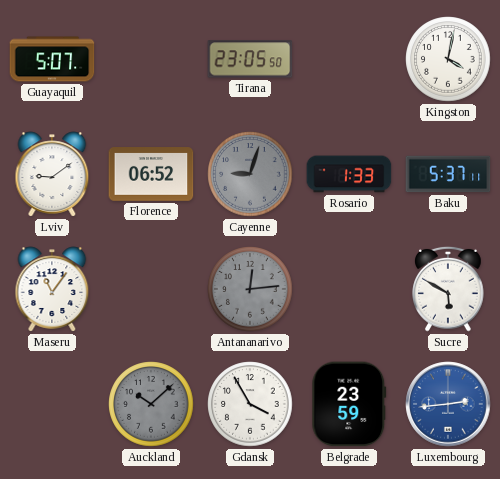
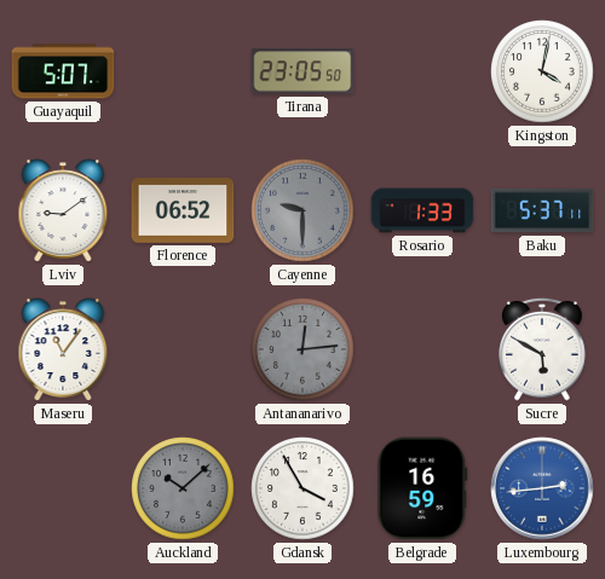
Cayenne: 9:03 -> 9:30 (302, 210)
Belgrade: 23:59 -> 16:59 (422, 488)
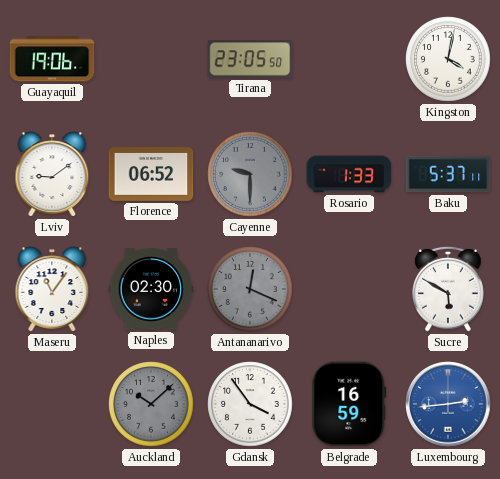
Guayaquil: 5:07 -> 19:06 (52, 59)
Naples: none -> 02:30 (151, 289)
Antananarivo: 12:14 -> 12:19 (250, 289)
Gdansk: 3:55 -> 3:54 (250, 404)
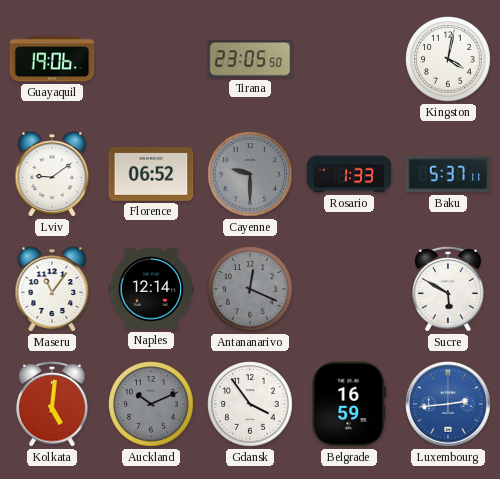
Naples: 02:30 -> 12:14 (151, 289)
Kolkata: none -> 5:01 (52, 404)
Auckland: 10:08 -> 10:11 (151, 404)
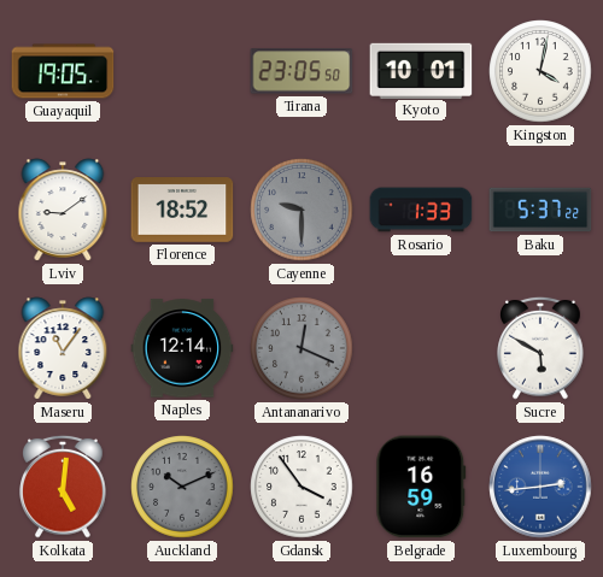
Guayaquil: 19:06 -> 19:05 (63, 71)
Kyoto: none -> 10:01 (421, 70)
Florence: 06:52 -> 18:52 (182, 210)
Baku: 5:37:11 -> 5:37:22 (540, 210)
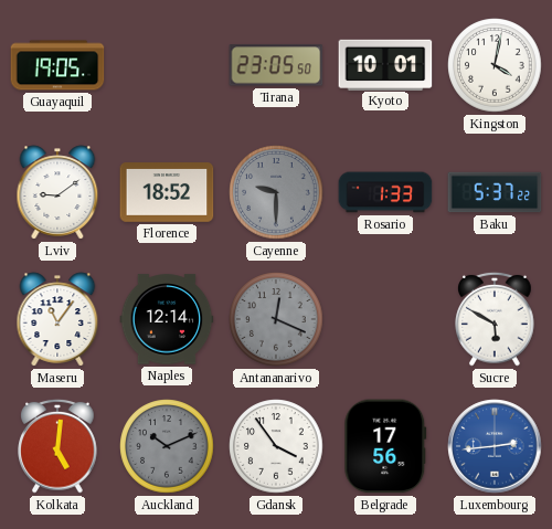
Belgrade: 16:59 -> 17:56 (385, 446)
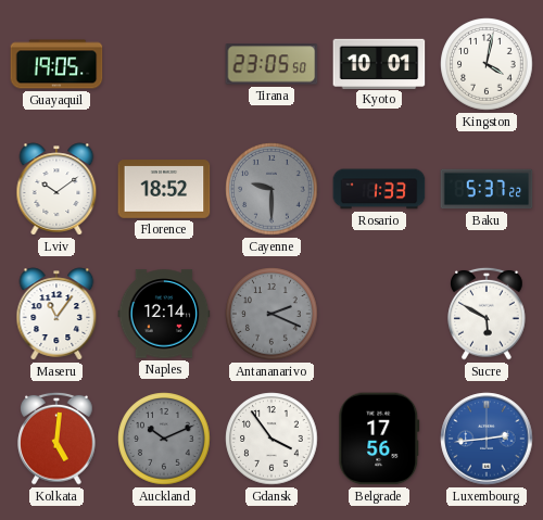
Lviv: 9:09 -> 10:09 (56, 189)
Antananarivo: 12:19 -> 2:19 (271, 314)
